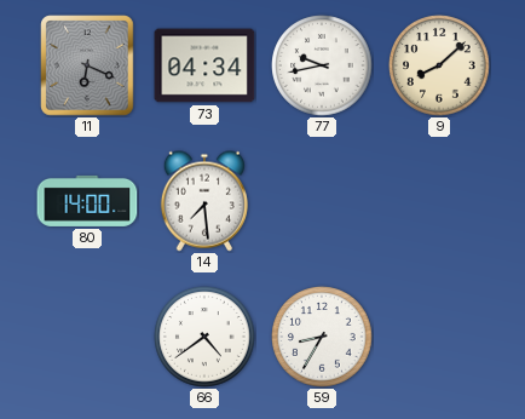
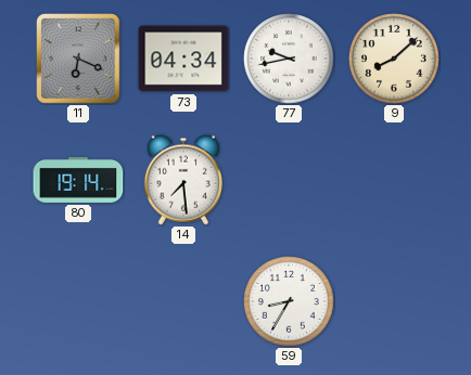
80: 14:00 -> 19:14 (78, 180)
66: 4:39 -> none (204, 337)
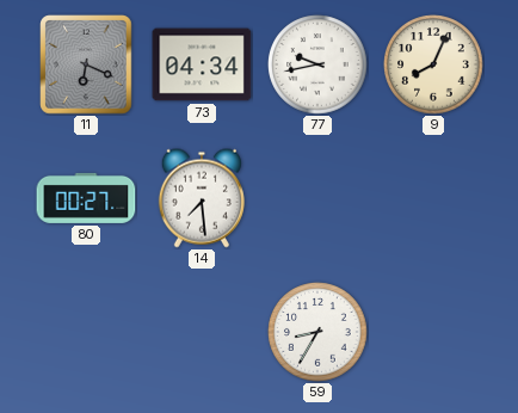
9: 8:08 -> 8:04 (433, 64)
80: 19:14 -> 00:27 (86, 198)
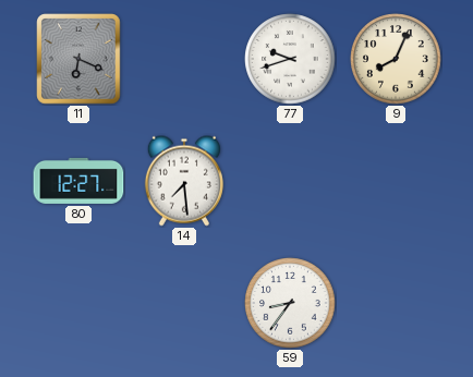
73: 04:34 -> none (202, 64)
77: 9:43 -> 9:42 (290, 59)
80: 00:27 -> 12:27 (78, 181)
59: 8:35 -> 8:36 (290, 303)
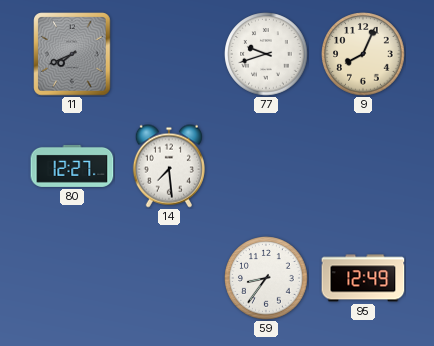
11: 6:19 -> 7:41 (72, 54)
95: none -> 12:49 (363, 278)
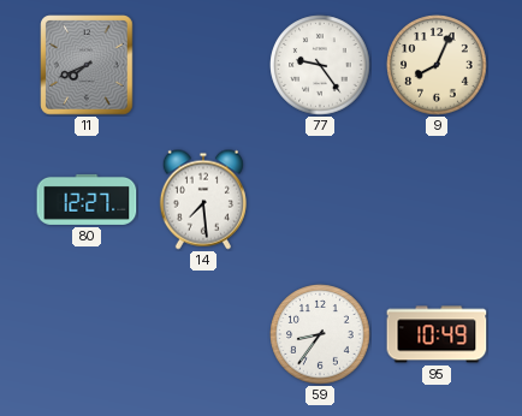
77: 9:42 -> 9:24 (320, 65)
95: 12:49 -> 10:49 (437, 334)
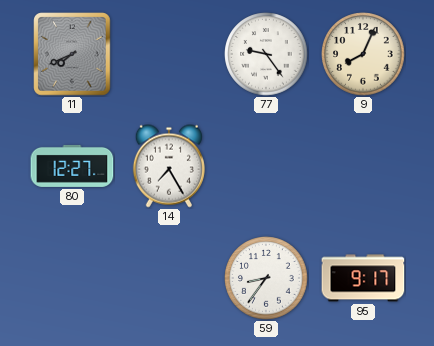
14: 7:29 -> 7:25 (169, 166)
95: 10:49 -> 9:17 (363, 278)
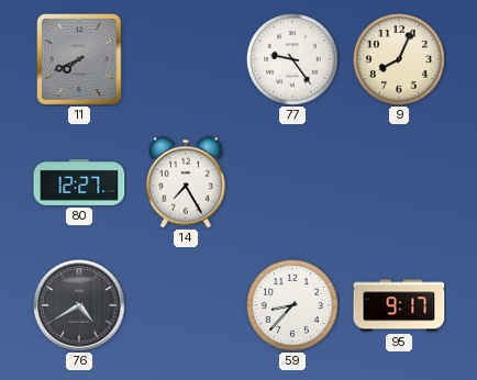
76: none -> 4:40 (79, 305)
59: 8:36 -> 8:37 (292, 305)
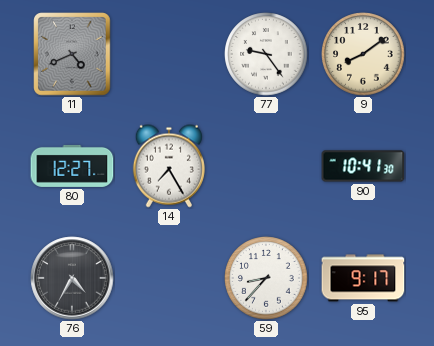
11: 7:41 -> 4:41 (72, 54)
9: 8:04 -> 8:09 (363, 54)
90: none -> 10:41 (363, 166)
76: 4:40 -> 4:35 (72, 278)
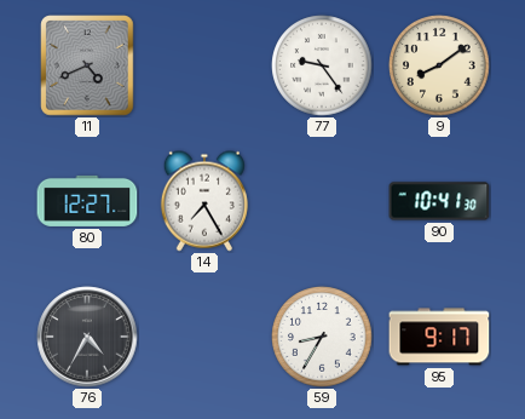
59: 8:37 -> 8:35 (322, 337)
